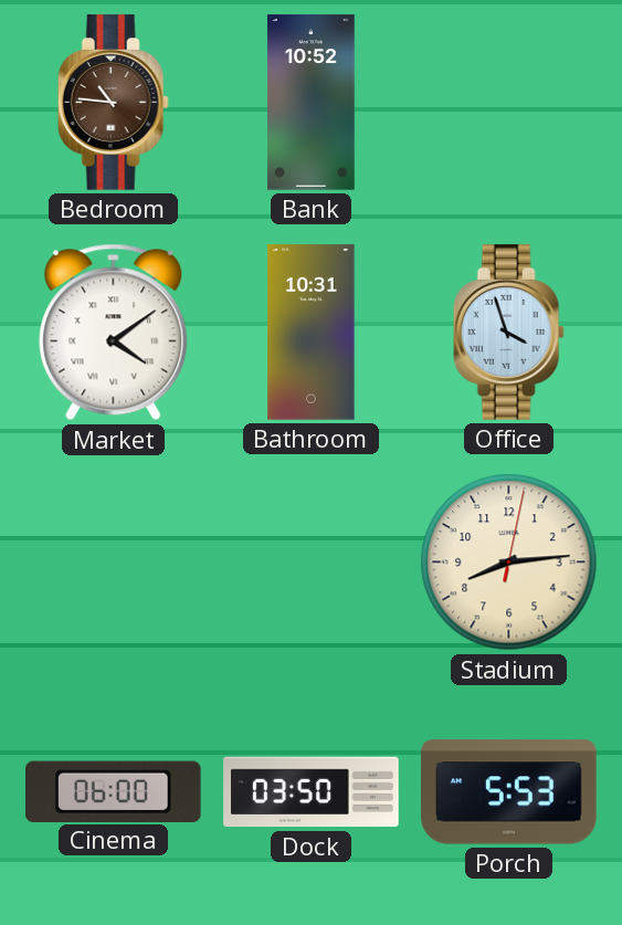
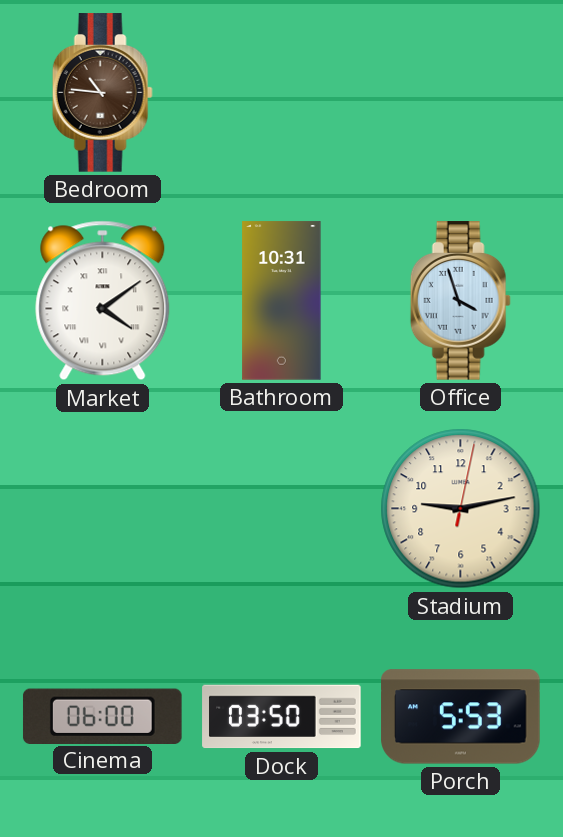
Bank: 10:52 -> none (310, 103)
Stadium: 8:14 -> 9:13 (461, 509)
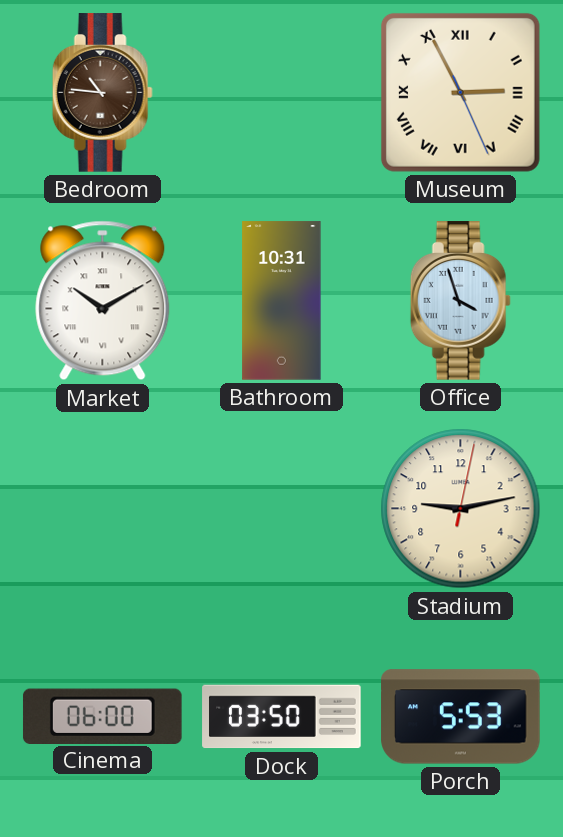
Museum: none -> 2:55 (460, 92)
Market: 4:09 -> 10:10 (103, 301)
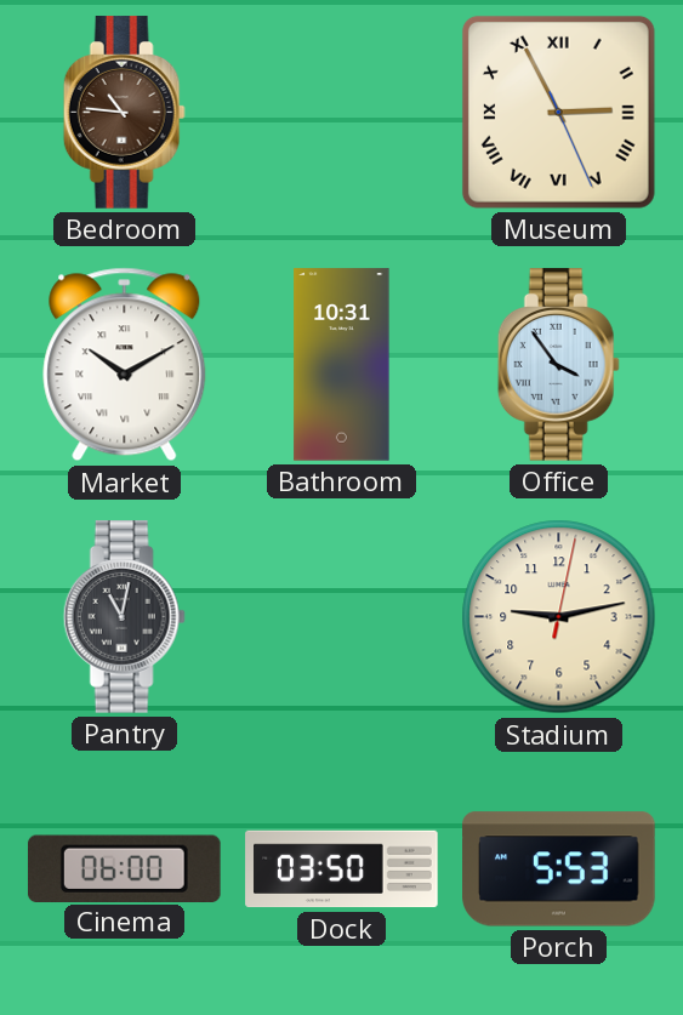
Office: 3:57 -> 3:54 (558, 365)
Pantry: none -> 11:02 (124, 617)
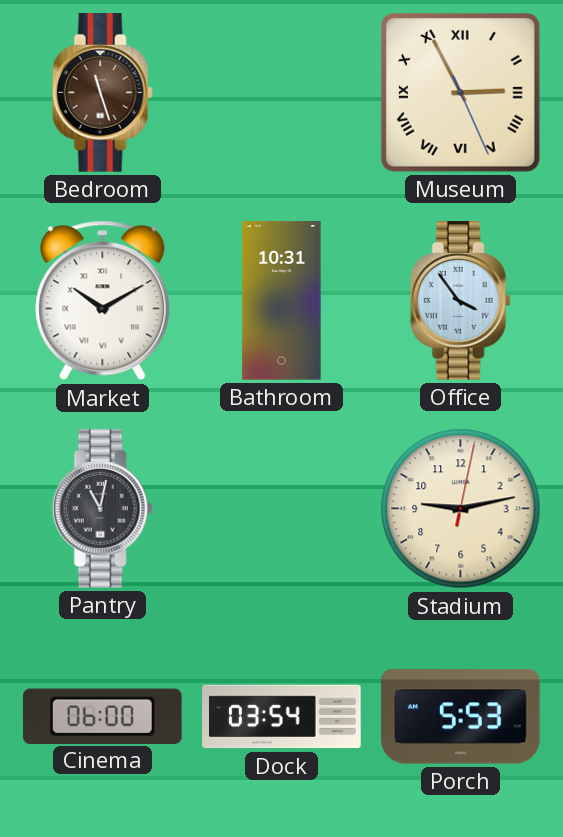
Bedroom: 10:46 -> 11:27 (102, 93)
Dock: 03:50 -> 03:54 (282, 717)
